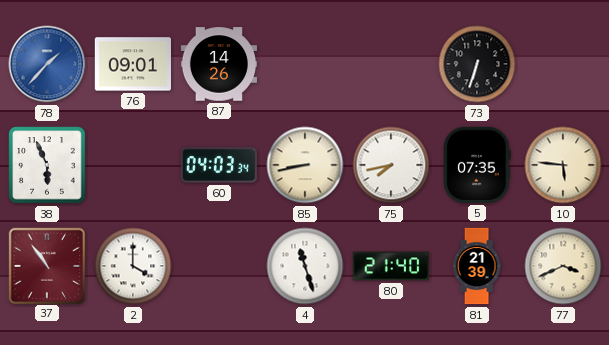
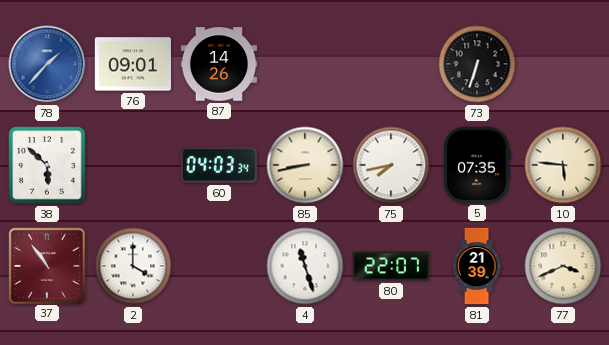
38: 5:56 -> 5:52 (47, 165)
80: 21:40 -> 22:07 (390, 266)
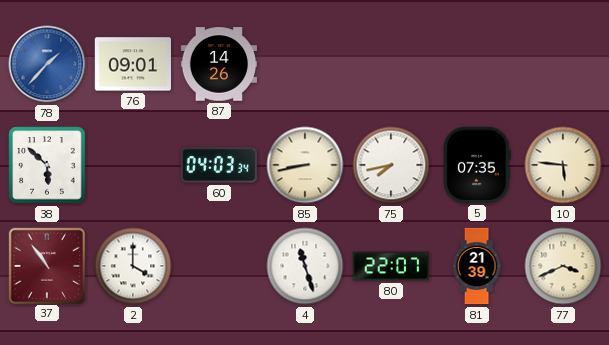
73: 6:33 -> none (477, 64)
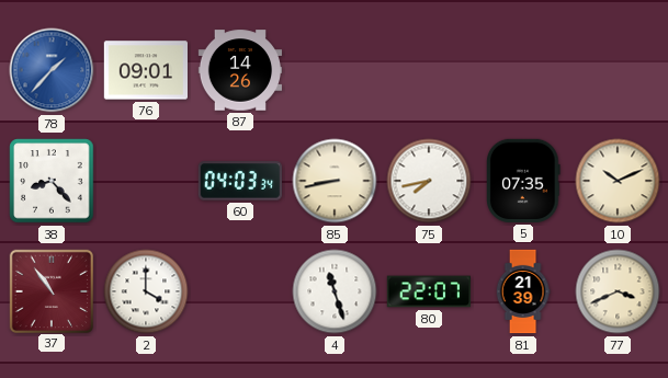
38: 5:52 -> 8:23 (52, 181)
10: 5:46 -> 10:11 (618, 181)
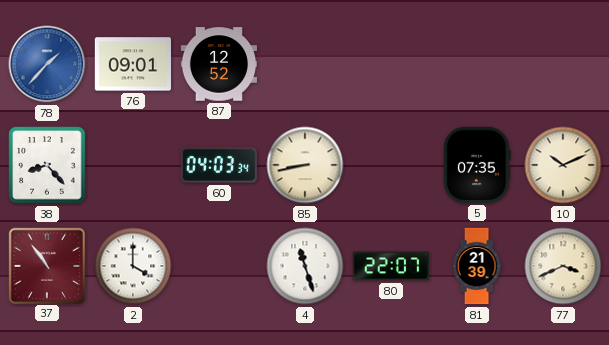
87: 14:26 -> 12:52 (218, 64)
75: 7:43 -> none (429, 181)
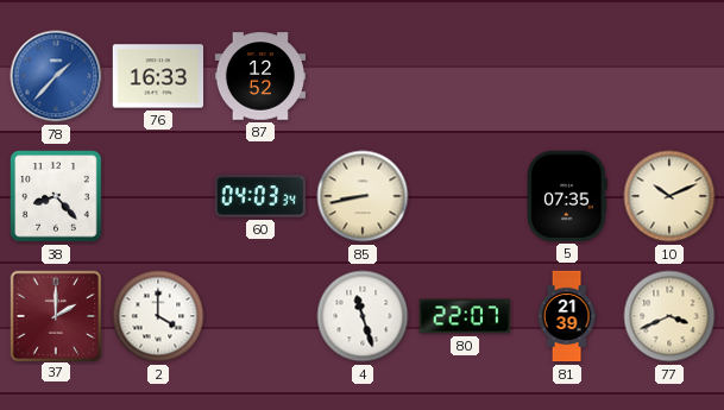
76: 09:01 -> 16:33 (157, 76)
37: 10:54 -> 2:00 (55, 315)
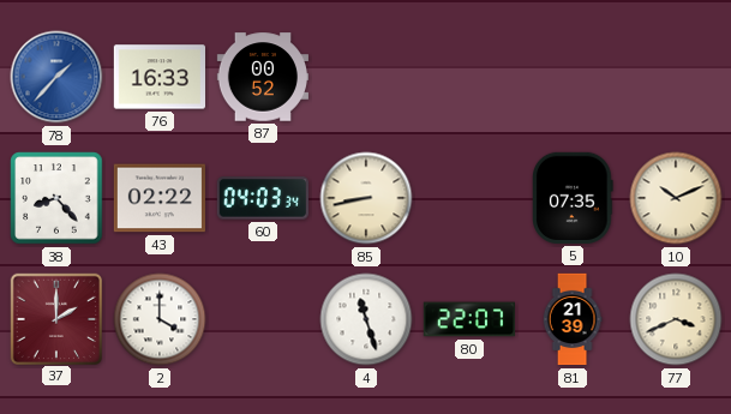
87: 12:52 -> 00:52 (262, 77)
43: none -> 02:22 (158, 198)
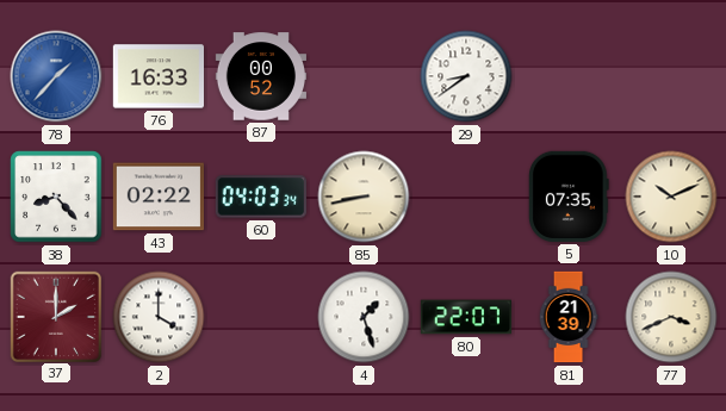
29: none -> 8:39 (466, 76)
4: 11:27 -> 1:27 (364, 317)
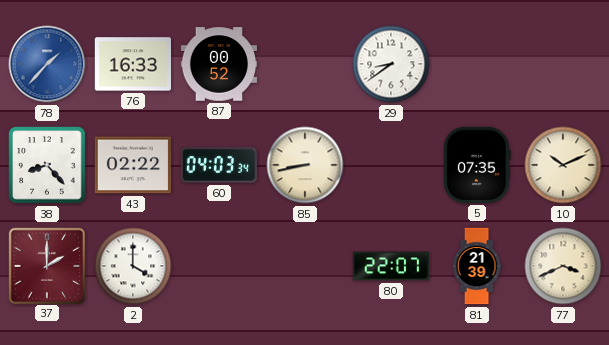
4: 1:27 -> none (364, 317)
